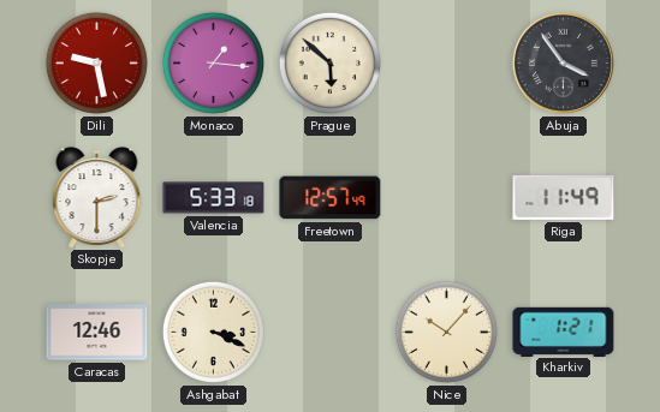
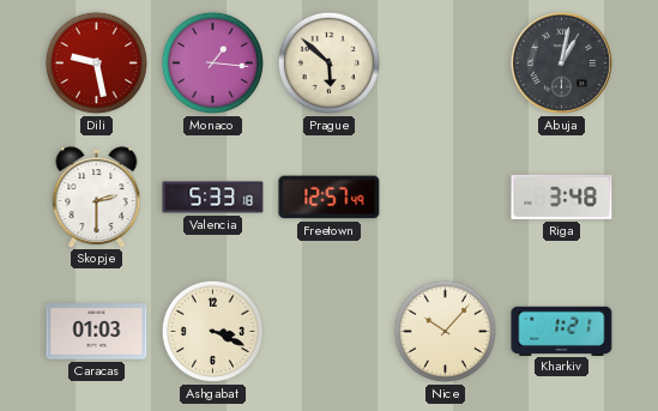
Abuja: 3:54 -> 1:02 (561, 62)
Riga: 11:49 -> 3:48 (562, 197)
Caracas: 12:46 -> 01:03 (97, 332)
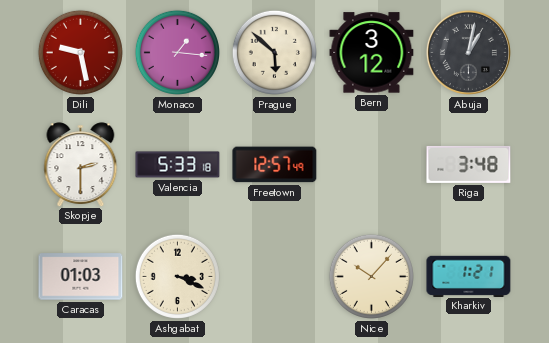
Bern: none -> 3:12 (372, 53)
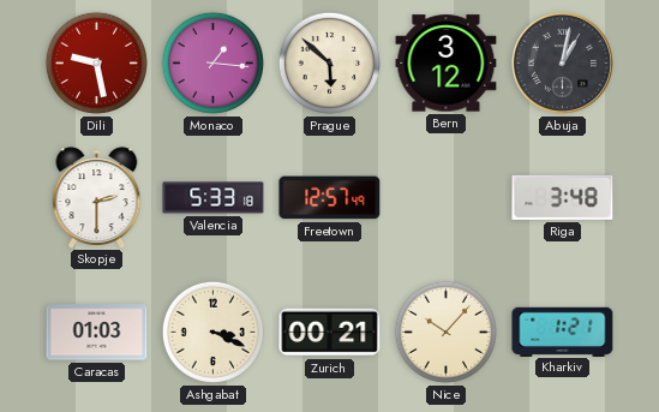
Zurich: none -> 00:21 (330, 333)
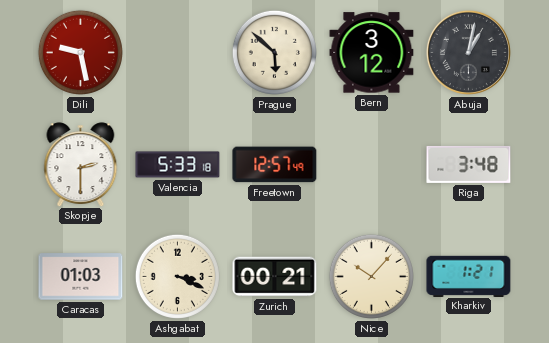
Monaco: 1:16 -> none (212, 62)
